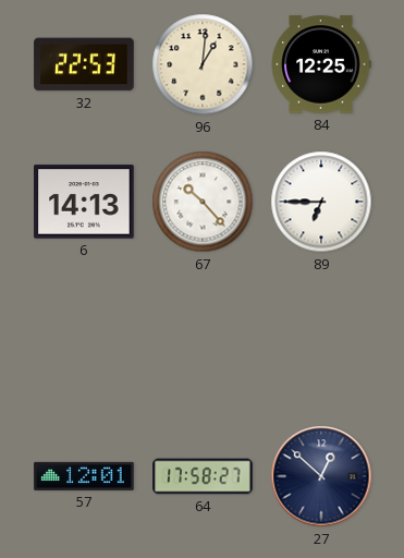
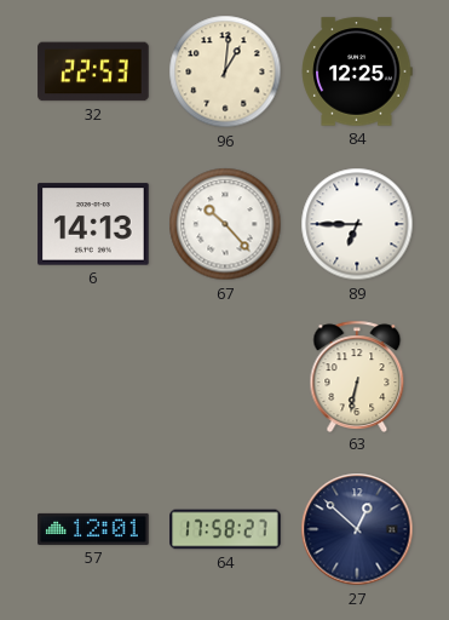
63: none -> 6:32 (357, 375)
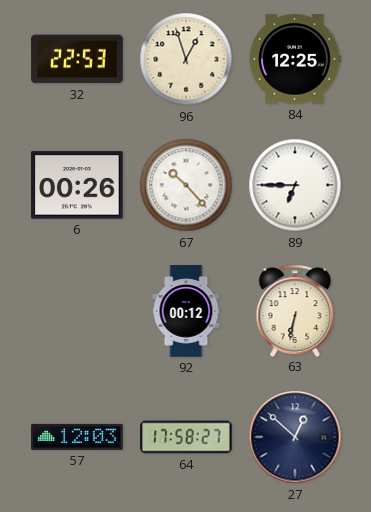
96: 1:01 -> 12:57 (186, 59)
6: 14:13 -> 00:26 (77, 185)
92: none -> 00:12 (186, 311)
57: 12:01 -> 12:03 (77, 437)
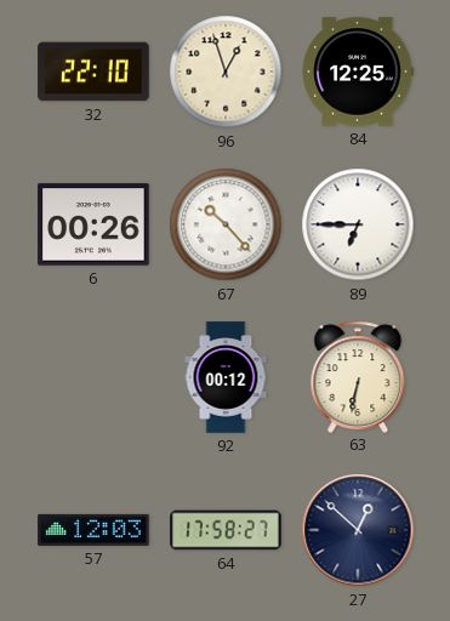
32: 22:53 -> 22:10 (93, 72)
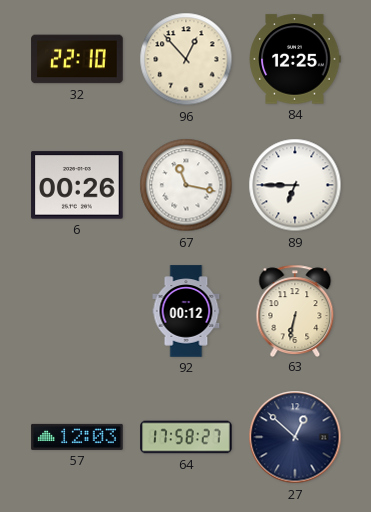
96: 12:57 -> 12:53 (186, 59)
67: 10:23 -> 11:17 (186, 185)
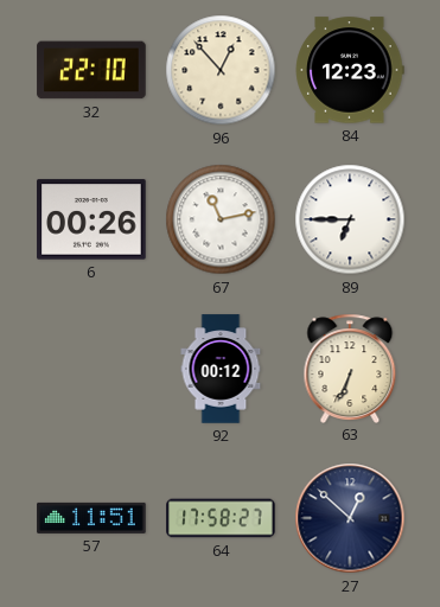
84: 12:25 -> 12:23 (350, 70)
67: 11:17 -> 11:13 (221, 219)
63: 6:32 -> 6:34 (350, 368)
57: 12:03 -> 11:51 (91, 518)
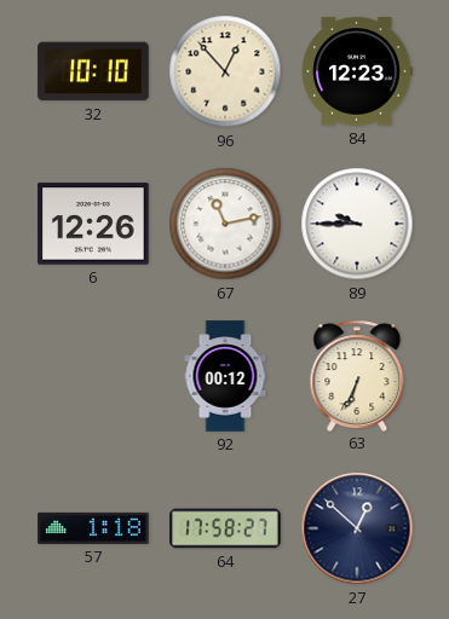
32: 22:10 -> 10:10 (93, 71)
6: 00:26 -> 12:26 (93, 224)
89: 6:45 -> 9:45 (357, 224)
57: 11:51 -> 1:18 (93, 528)
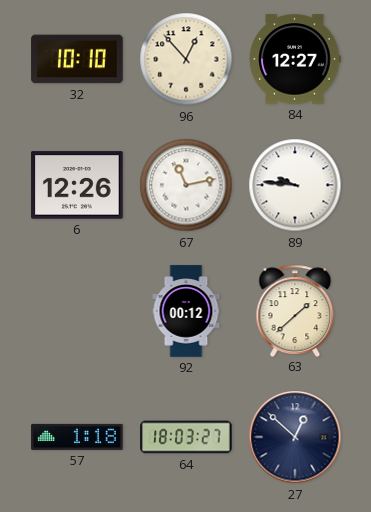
84: 12:23 -> 12:27 (295, 59)
89: 9:45 -> 9:46 (295, 185)
63: 6:34 -> 1:38 (295, 310)
64: 17:58 -> 18:03 (186, 437)
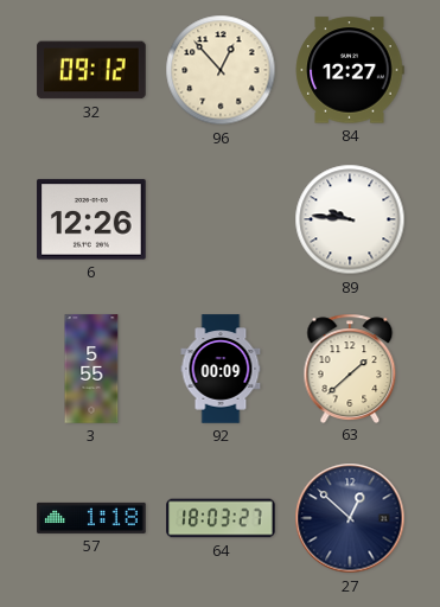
32: 10:10 -> 09:12 (91, 70)
67: 11:13 -> none (186, 185)
3: none -> 5:55 (91, 369)
92: 00:12 -> 00:09 (221, 369)
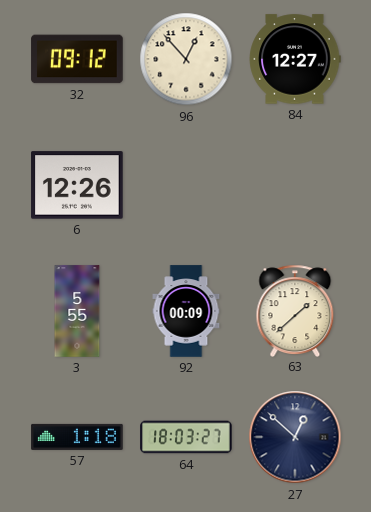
89: 9:46 -> none (350, 219)
